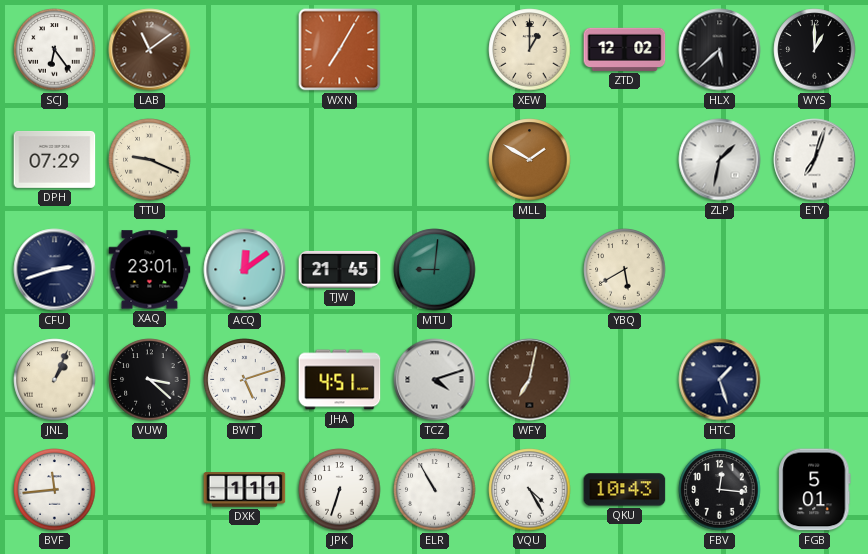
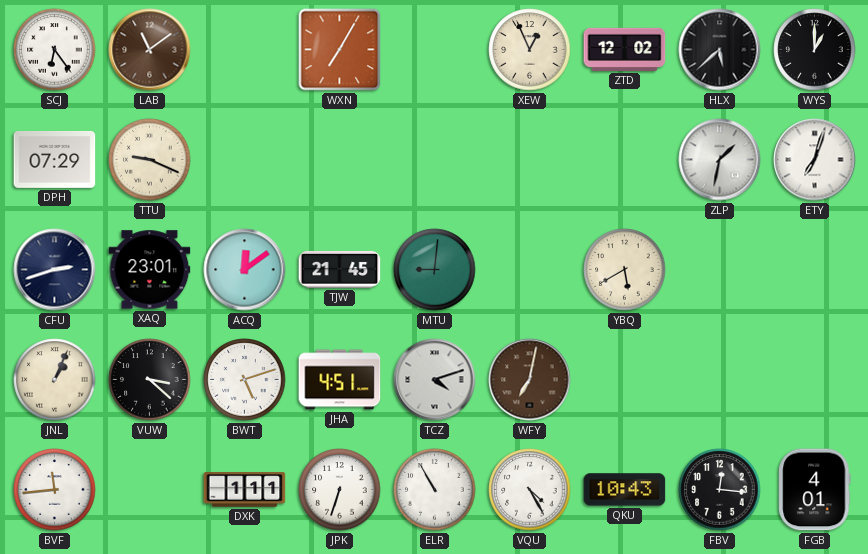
XEW: 1:00 -> 12:56 (530, 50)
MLL: 1:50 -> none (530, 160)
HTC: 1:27 -> none (720, 380)
FGB: 5:01 -> 4:01 (815, 490)
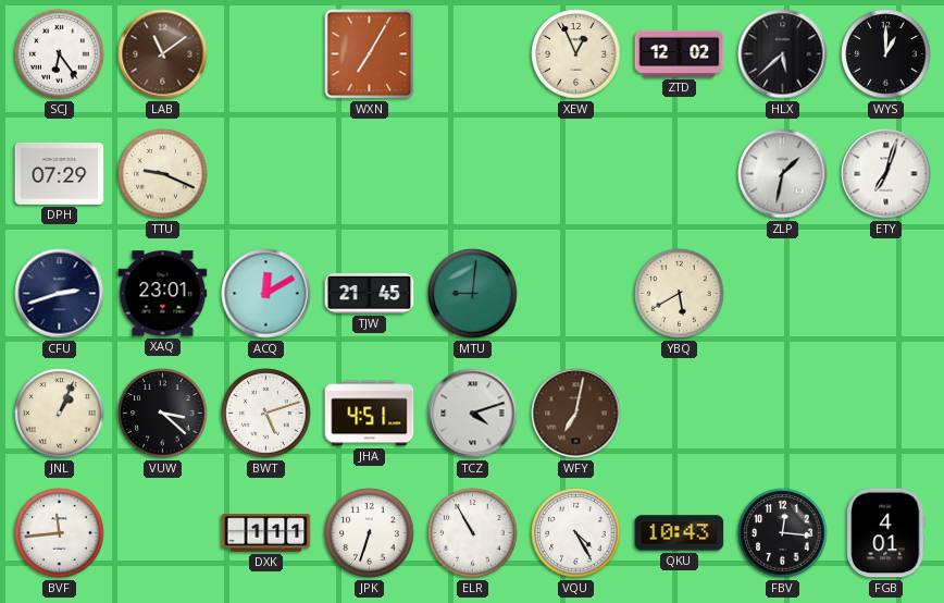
ACQ: 12:09 -> 12:10 (266, 294)
